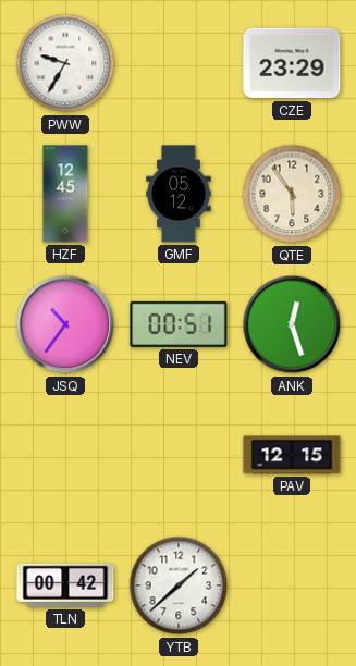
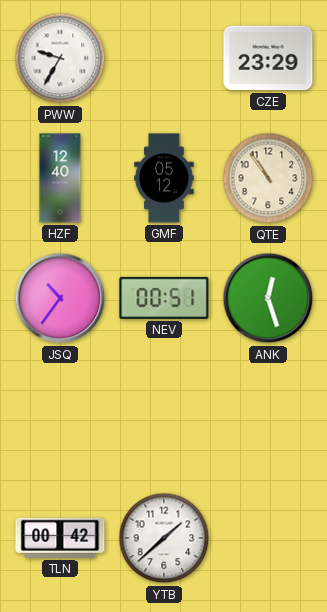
HZF: 12:45 -> 12:40 (60, 178)
QTE: 5:54 -> 10:54 (268, 178)
PAV: 12:15 -> none (292, 455)
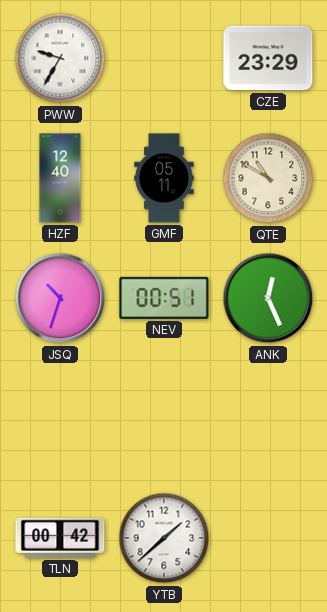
GMF: 05:12 -> 05:11 (164, 178)
QTE: 10:54 -> 10:50 (268, 178)
JSQ: 10:36 -> 10:33 (60, 298)
ANK: 12:27 -> 12:26 (268, 298)
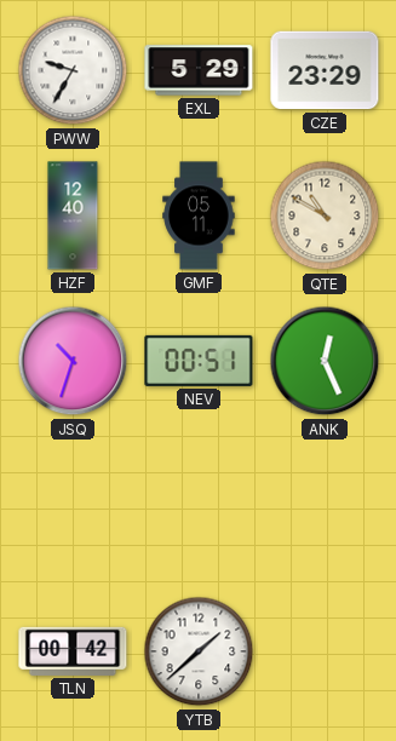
EXL: none -> 5:29 (199, 70)
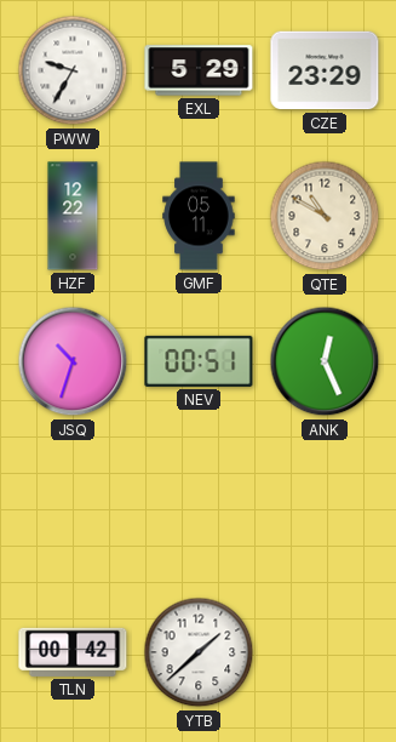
HZF: 12:40 -> 12:22 (73, 216)
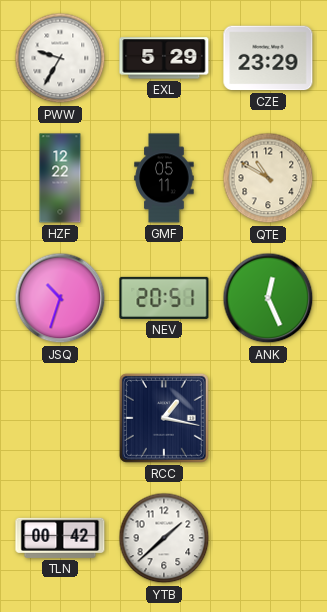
NEV: 00:51 -> 20:51 (164, 298)
RCC: none -> 1:17 (164, 418)
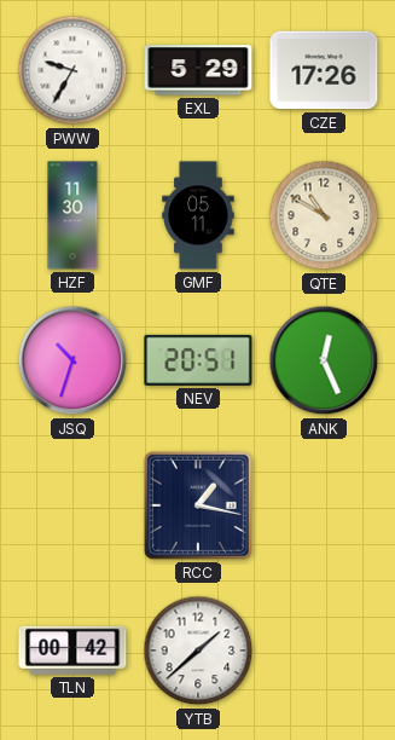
CZE: 23:29 -> 17:26 (324, 70)
HZF: 12:22 -> 11:30 (72, 215)
